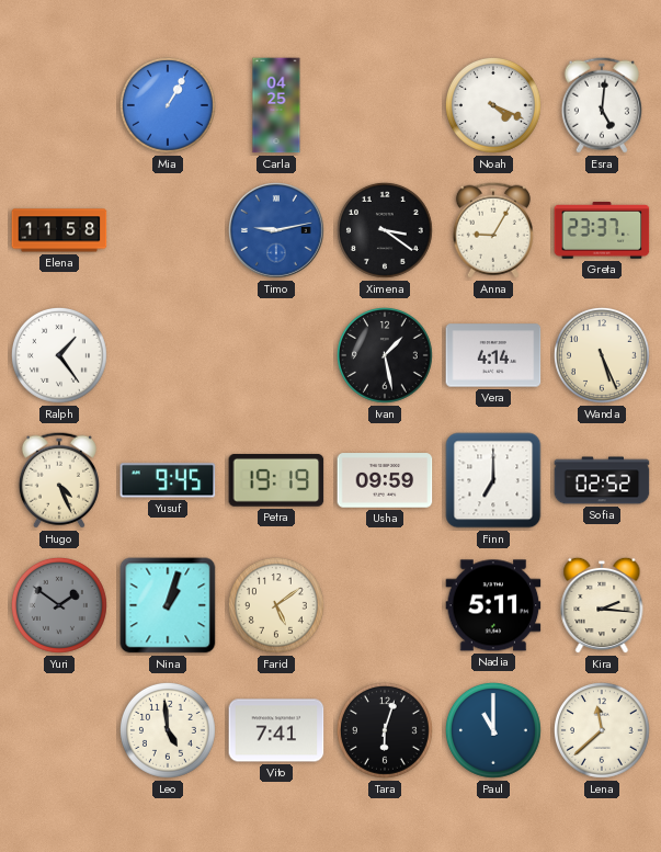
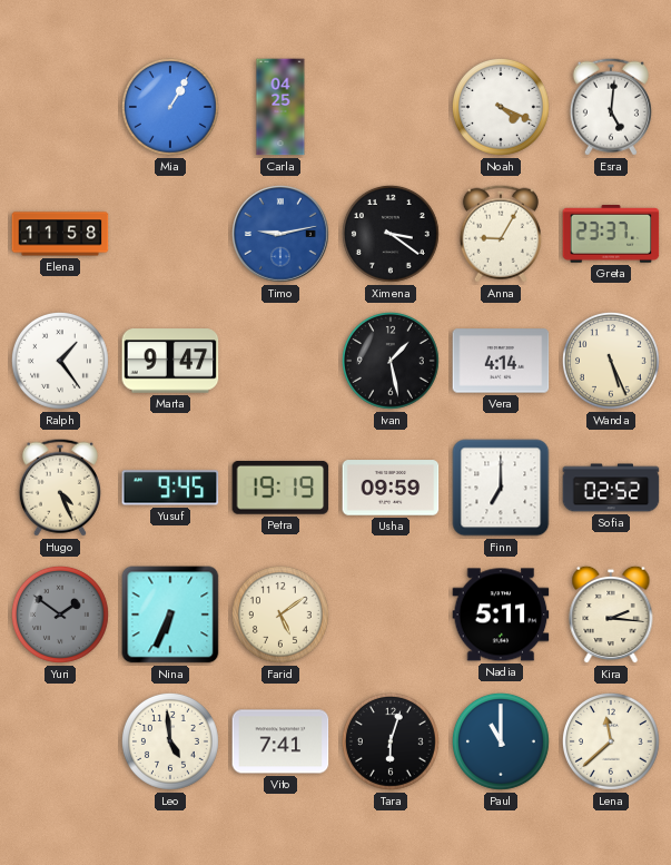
Marta: none -> 9:47 (170, 361)
Nina: 1:03 -> 6:34 (170, 615)
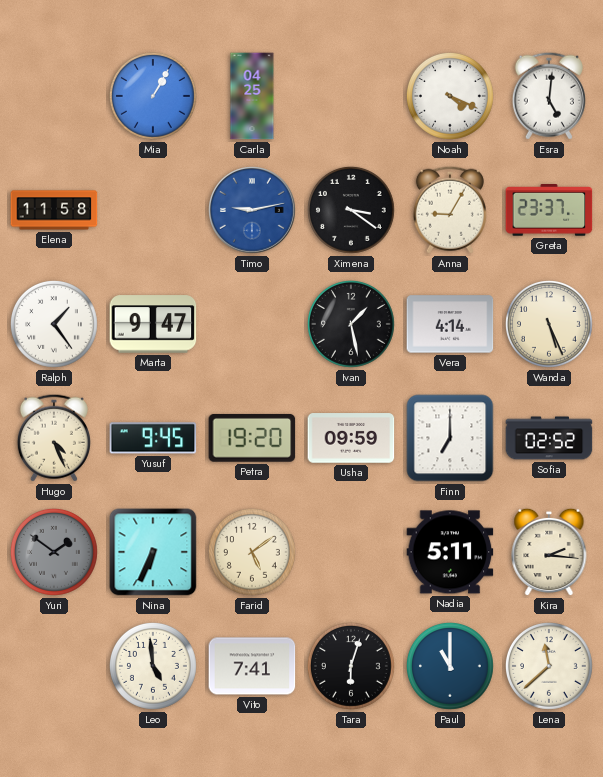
Petra: 19:19 -> 19:20 (252, 438)
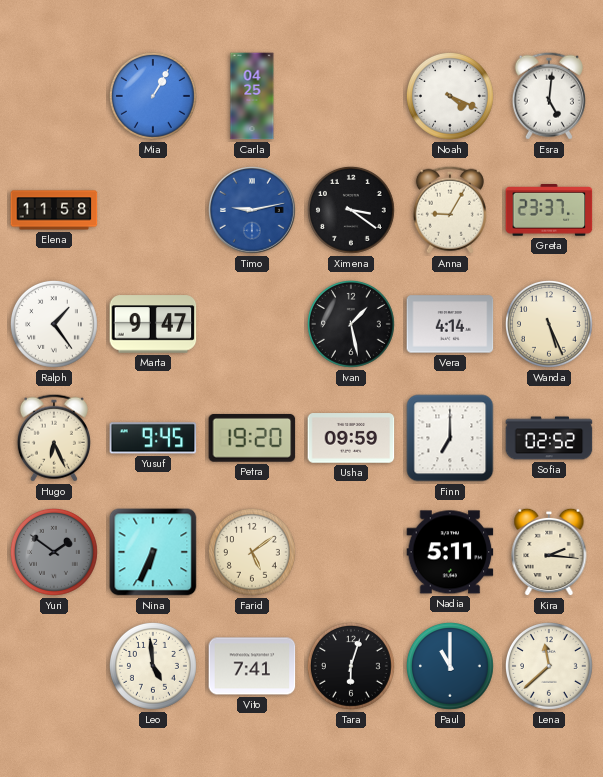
Hugo: 4:26 -> 6:26 (54, 438)
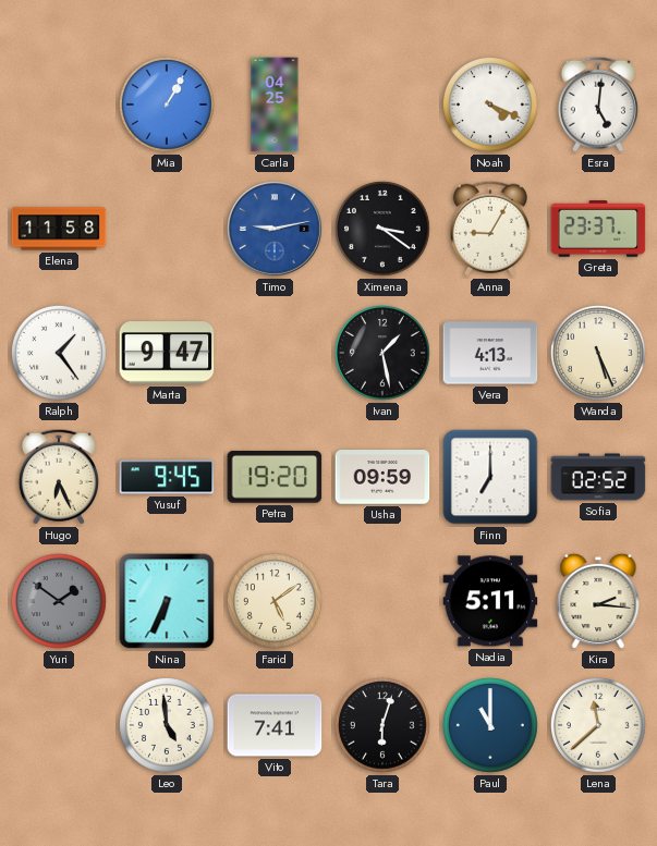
Vera: 4:14 -> 4:13 (490, 353)
